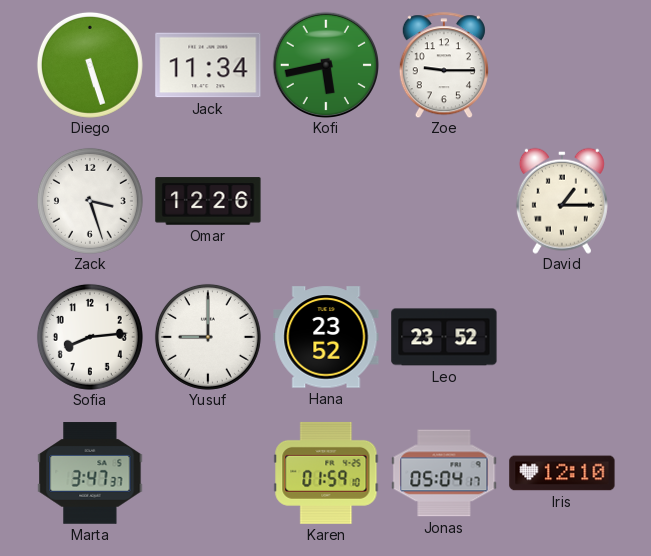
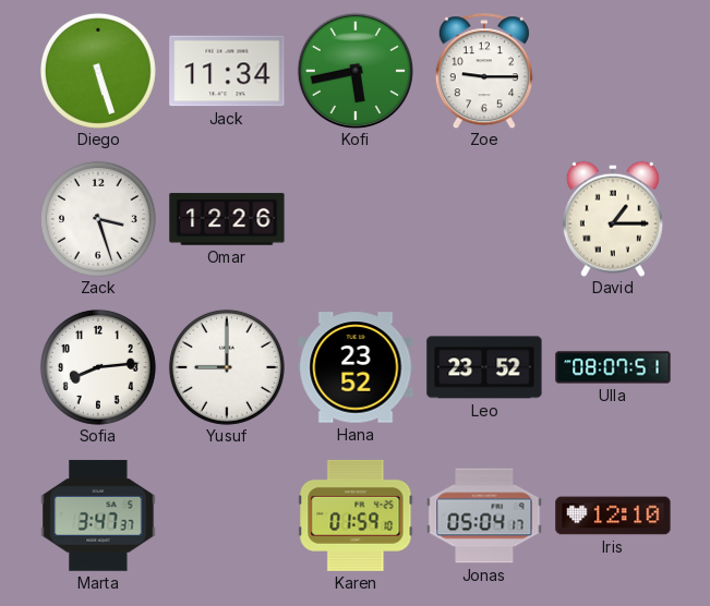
Ulla: none -> 08:07 (613, 367)
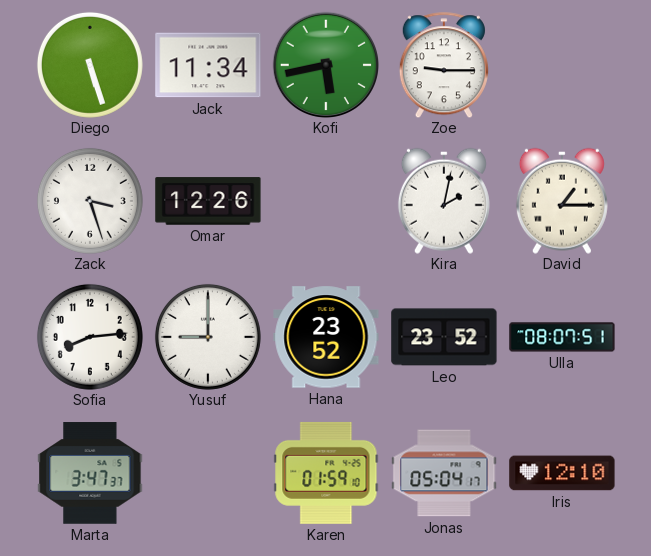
Kira: none -> 2:02 (444, 201)
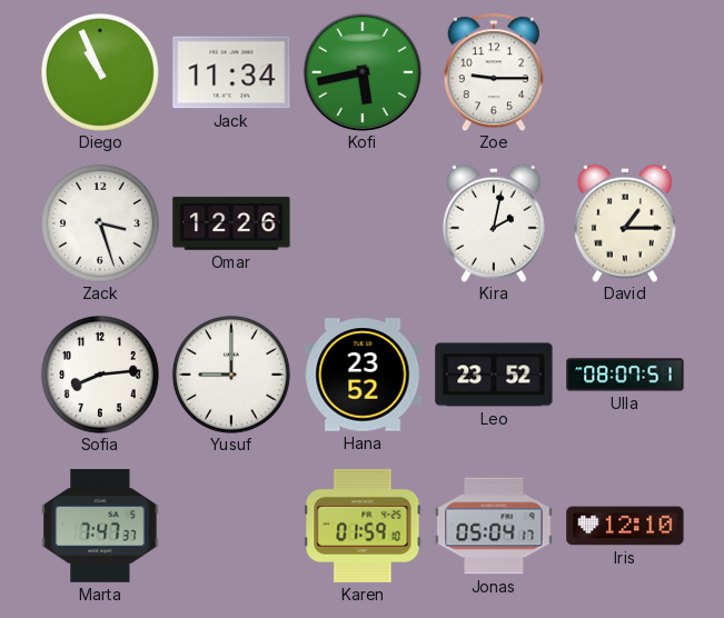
Diego: 5:27 -> 10:56 (100, 72)
Marta: 3:47 -> 7:47 (100, 526)
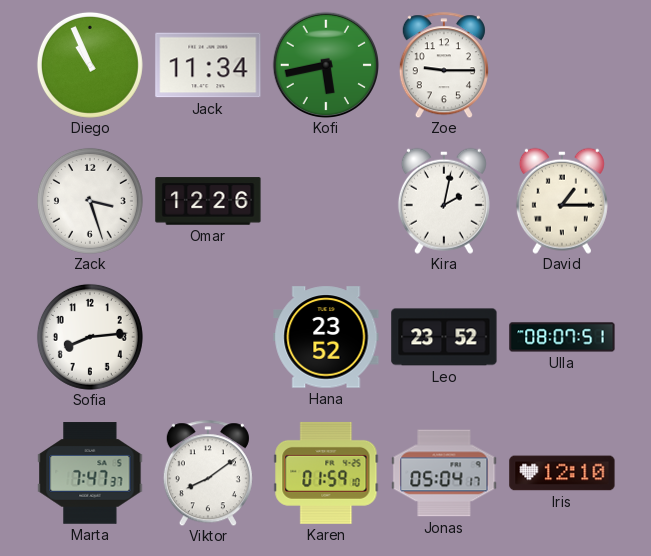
Yusuf: 9:00 -> none (231, 375)
Viktor: none -> 8:09 (208, 473)
